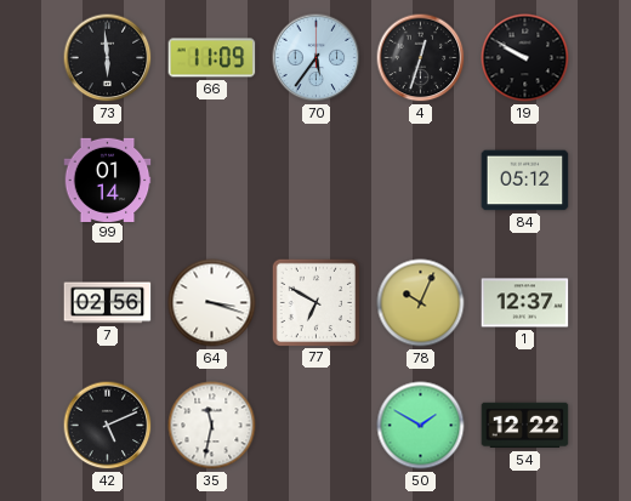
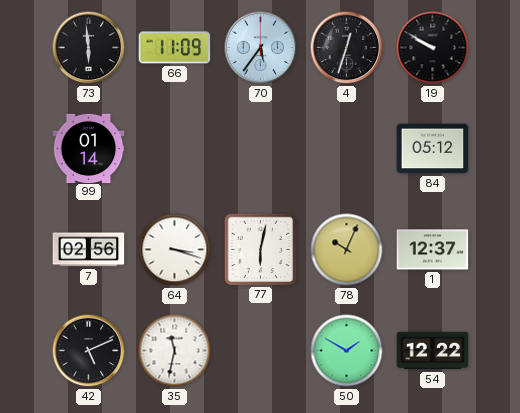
77: 6:50 -> 6:02 (260, 249)
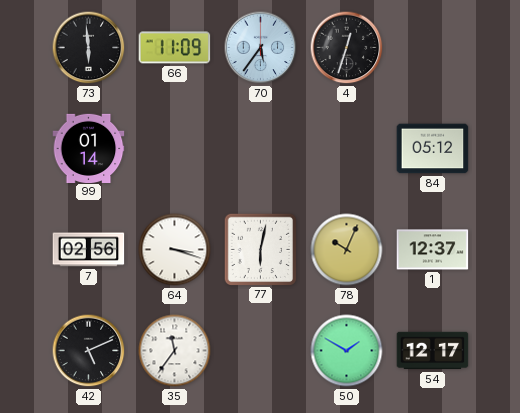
19: 9:50 -> none (433, 48)
35: 11:32 -> 11:36 (175, 351)
54: 12:22 -> 12:17 (433, 351)
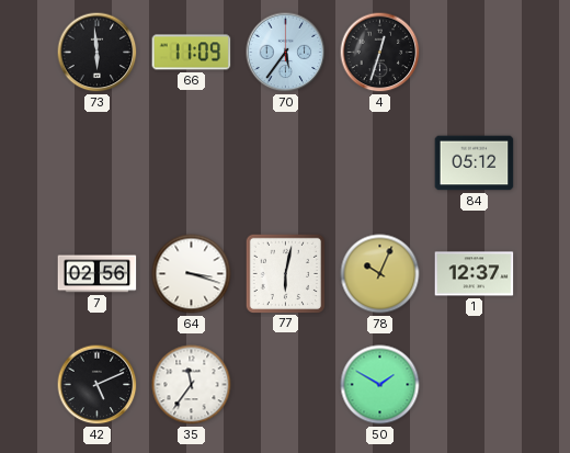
99: 01:14 -> none (89, 148)
54: 12:17 -> none (433, 351)
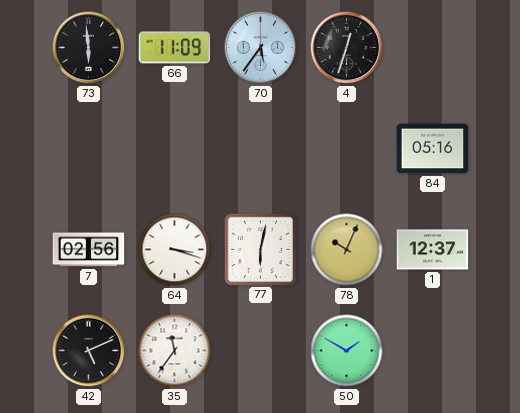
84: 05:12 -> 05:16 (433, 149)
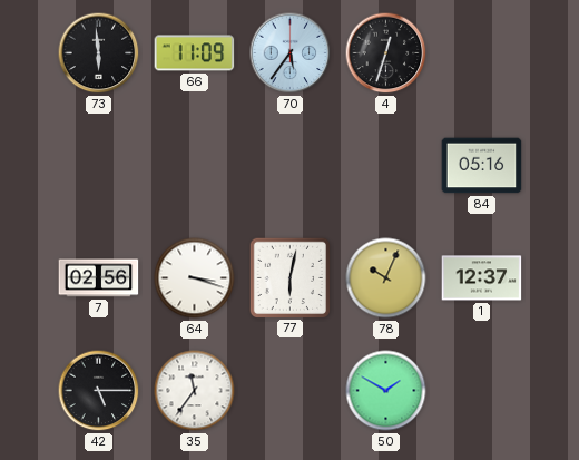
42: 5:11 -> 5:15 (99, 391)
